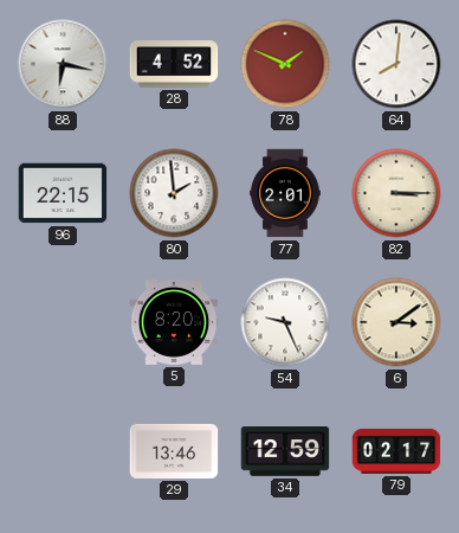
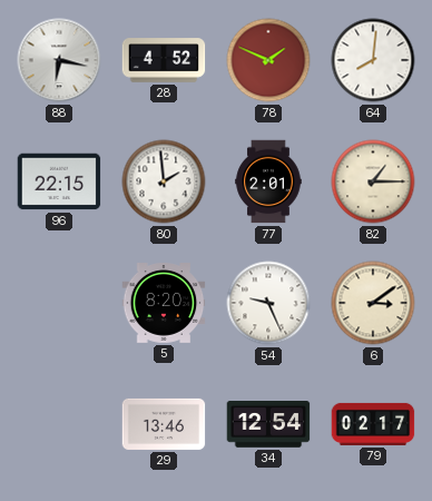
82: 3:15 -> 1:15 (373, 181)
34: 12:59 -> 12:54 (268, 425)
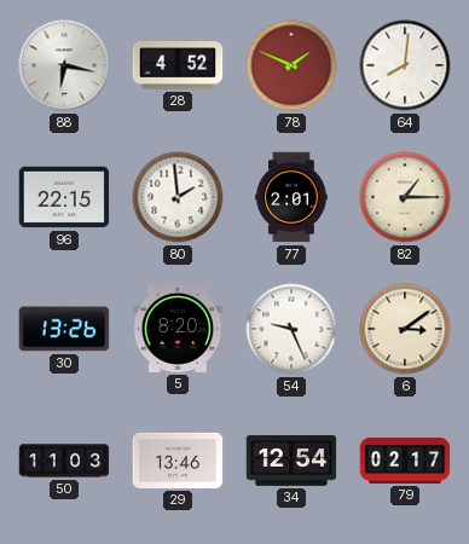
30: none -> 13:26 (64, 329)
50: none -> 11:03 (64, 461)
